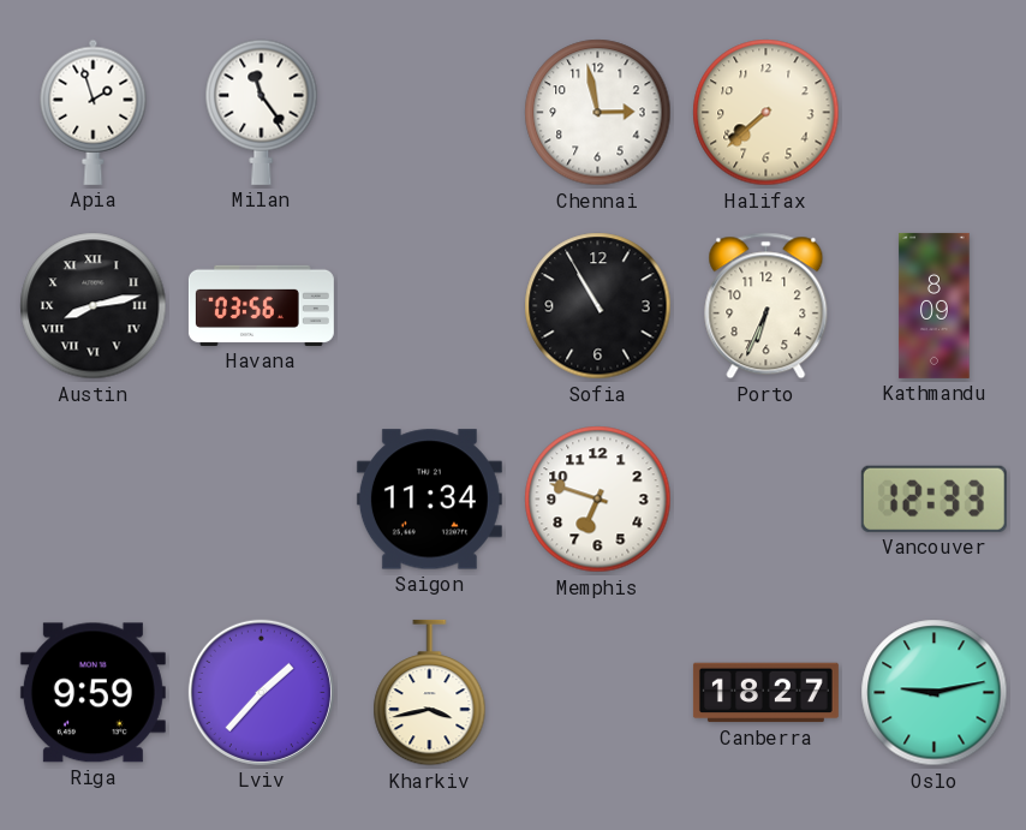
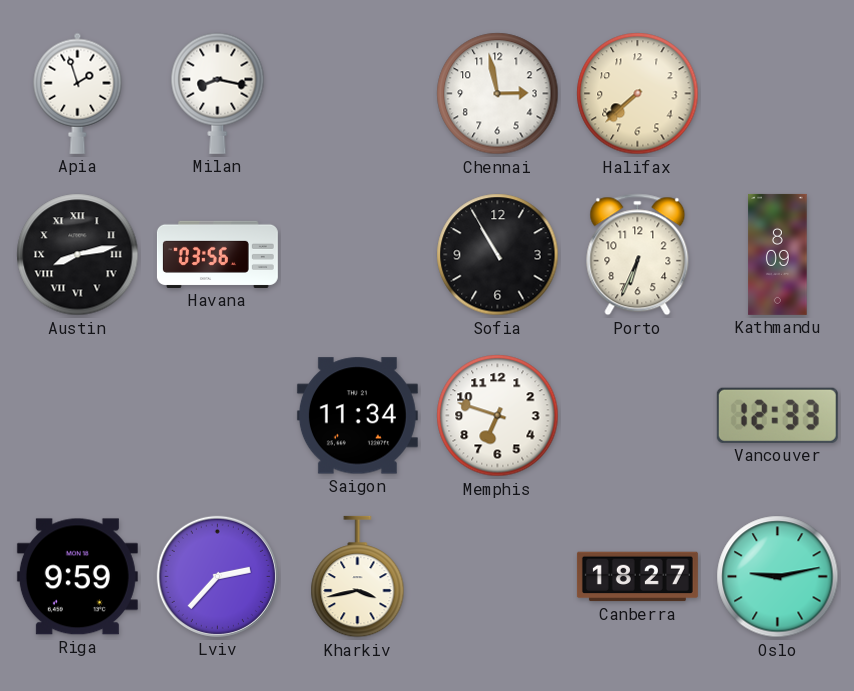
Milan: 11:24 -> 8:17 (218, 93)
Lviv: 1:37 -> 2:37 (217, 576)
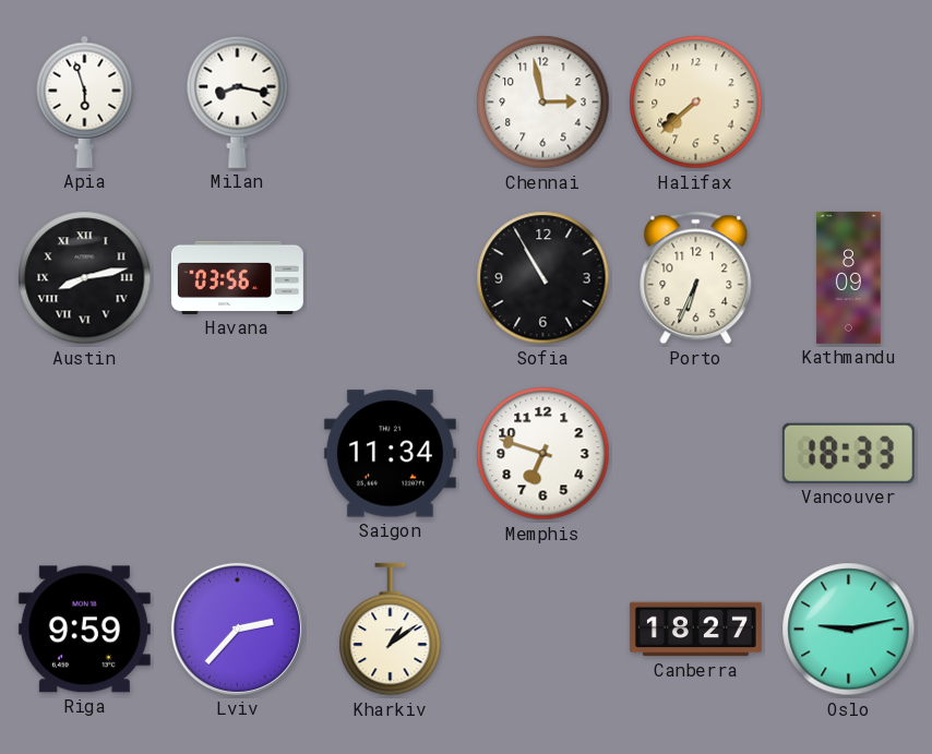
Apia: 1:57 -> 5:57 (85, 101)
Vancouver: 12:33 -> 18:33 (848, 453)
Kharkiv: 3:43 -> 1:09 (391, 630)
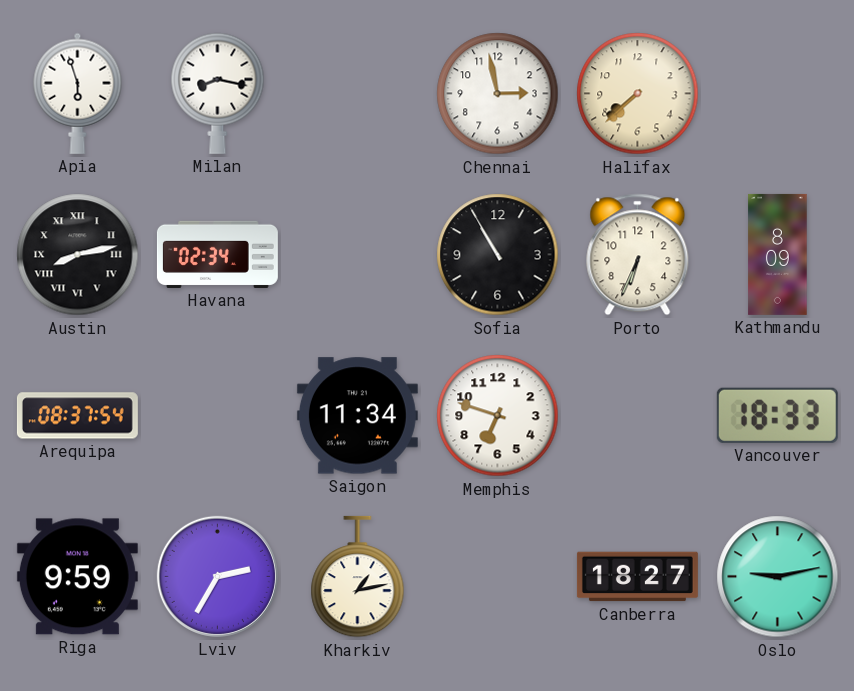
Havana: 03:56 -> 02:34 (217, 254)
Arequipa: none -> 08:37 (77, 416)
Lviv: 2:37 -> 2:35 (217, 576)
Kharkiv: 1:09 -> 1:13 (358, 577)
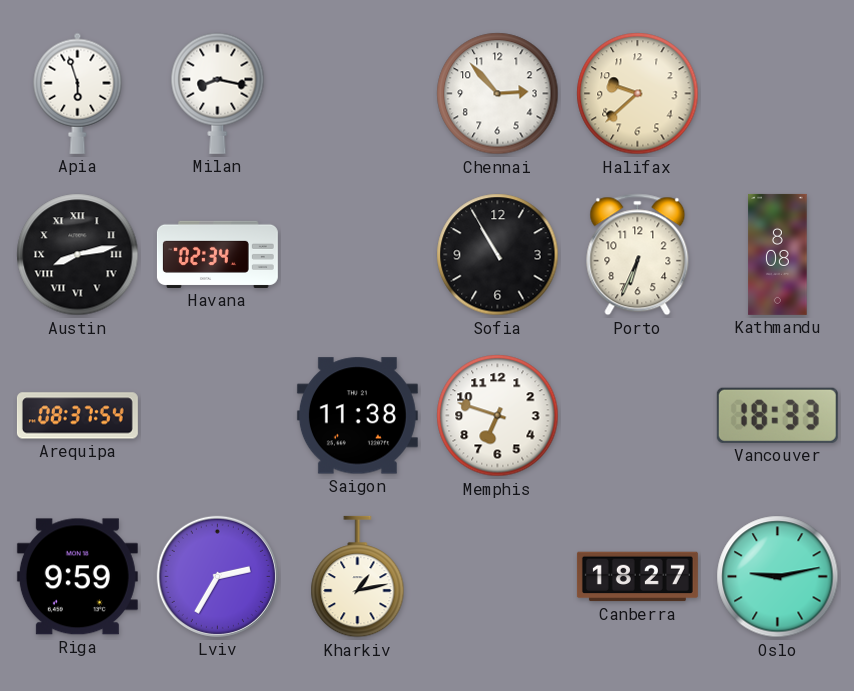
Chennai: 2:58 -> 2:53 (498, 94)
Halifax: 7:38 -> 9:38 (638, 94)
Kathmandu: 8:09 -> 8:08 (778, 254)
Saigon: 11:34 -> 11:38 (357, 416)
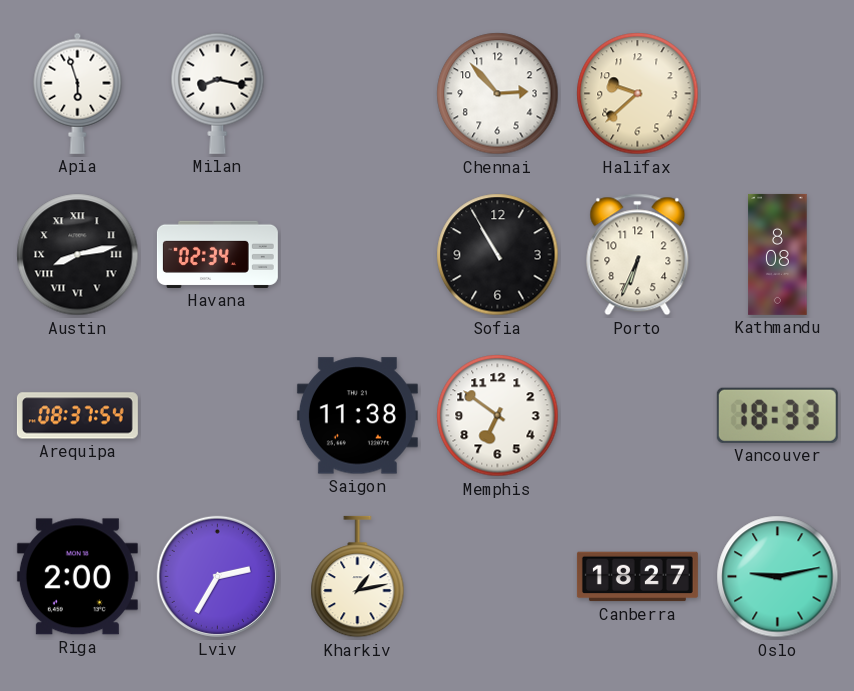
Memphis: 6:48 -> 6:51 (498, 416)
Riga: 9:59 -> 2:00 (77, 577)
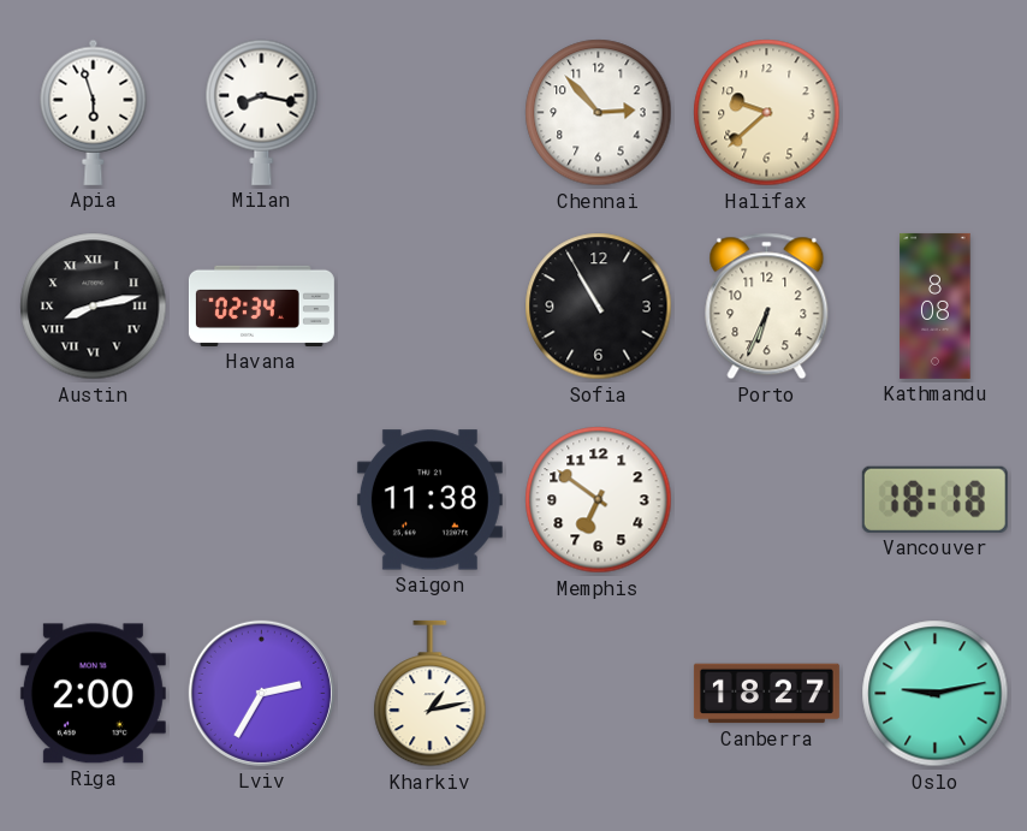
Arequipa: 08:37 -> none (77, 416)
Vancouver: 18:33 -> 18:18 (934, 499)
